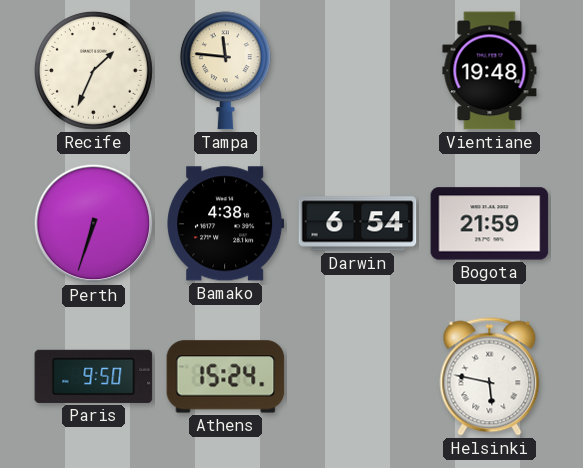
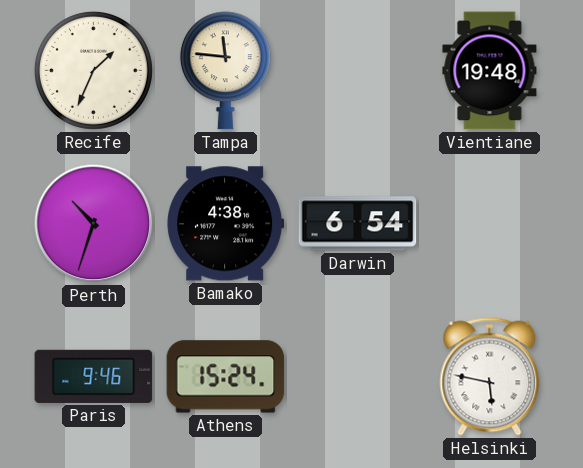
Perth: 6:33 -> 10:33 (94, 224)
Bogota: 21:59 -> none (490, 224)
Paris: 9:50 -> 9:46 (94, 376)
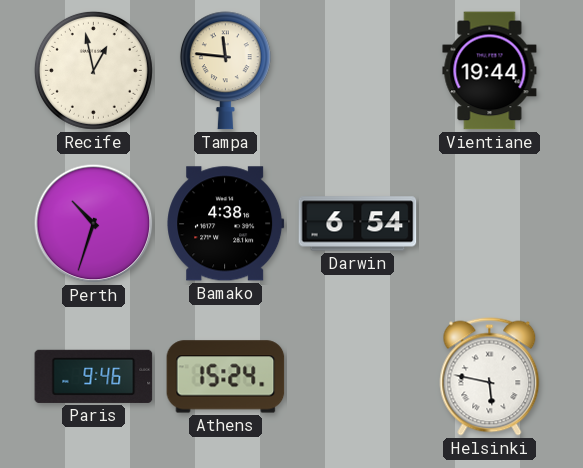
Recife: 1:34 -> 12:58 (93, 70)
Vientiane: 19:48 -> 19:44 (490, 71)
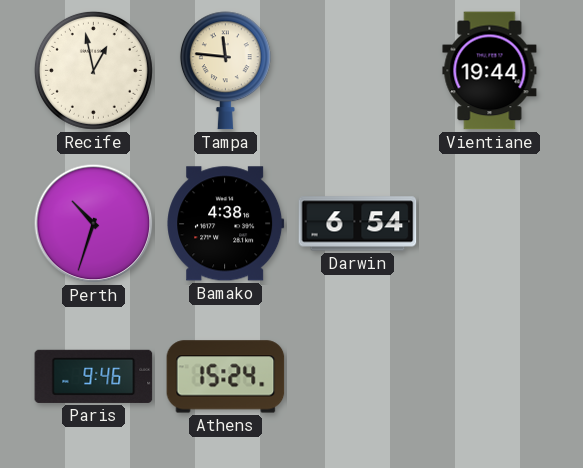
Helsinki: 5:47 -> none (490, 377)
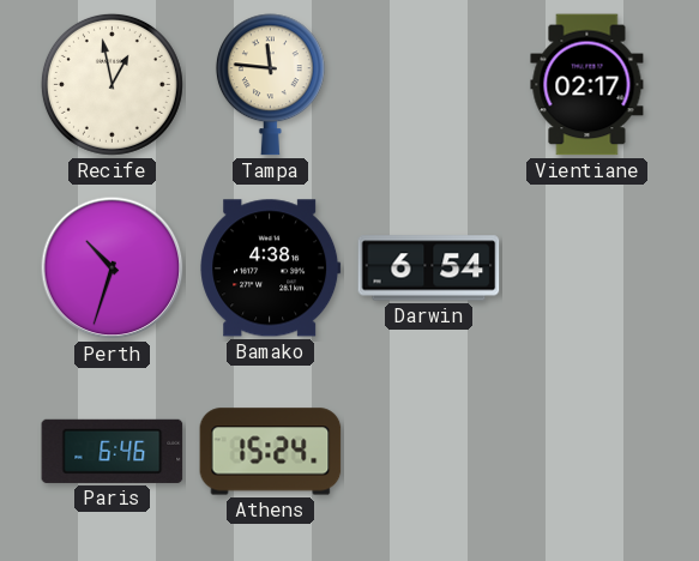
Vientiane: 19:44 -> 02:17 (587, 85)
Paris: 9:46 -> 6:46 (113, 451)
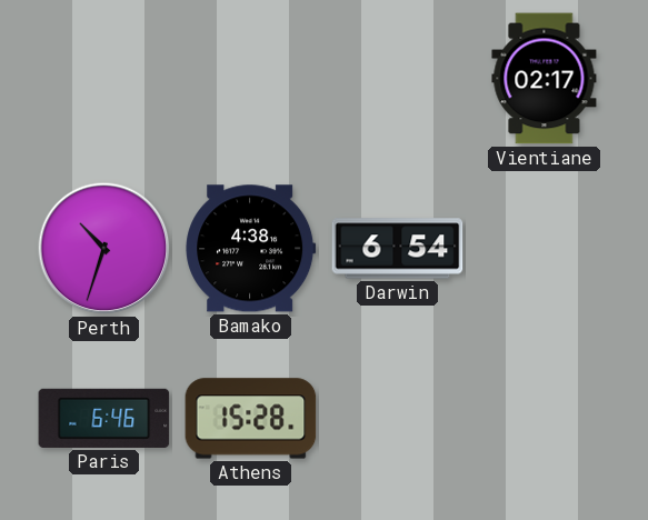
Recife: 12:58 -> none (112, 84)
Tampa: 11:46 -> none (270, 85)
Athens: 15:24 -> 15:28 (251, 419)
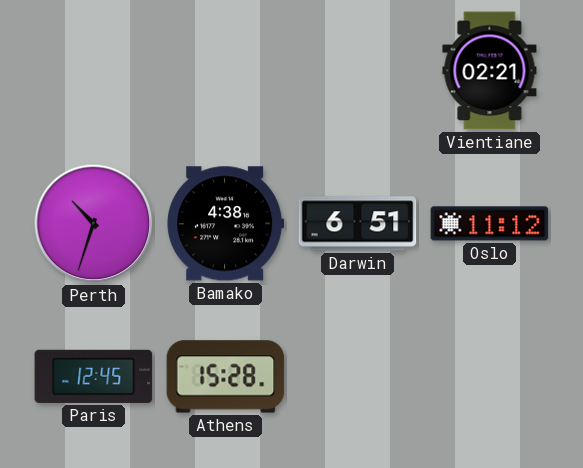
Vientiane: 02:17 -> 02:21 (490, 71)
Darwin: 6:54 -> 6:51 (358, 224)
Oslo: none -> 11:12 (490, 224)
Paris: 6:46 -> 12:45 (94, 376)
